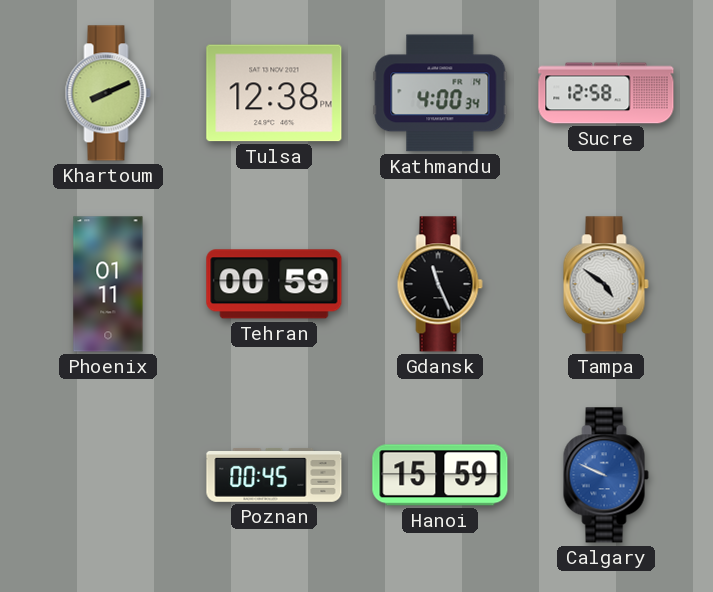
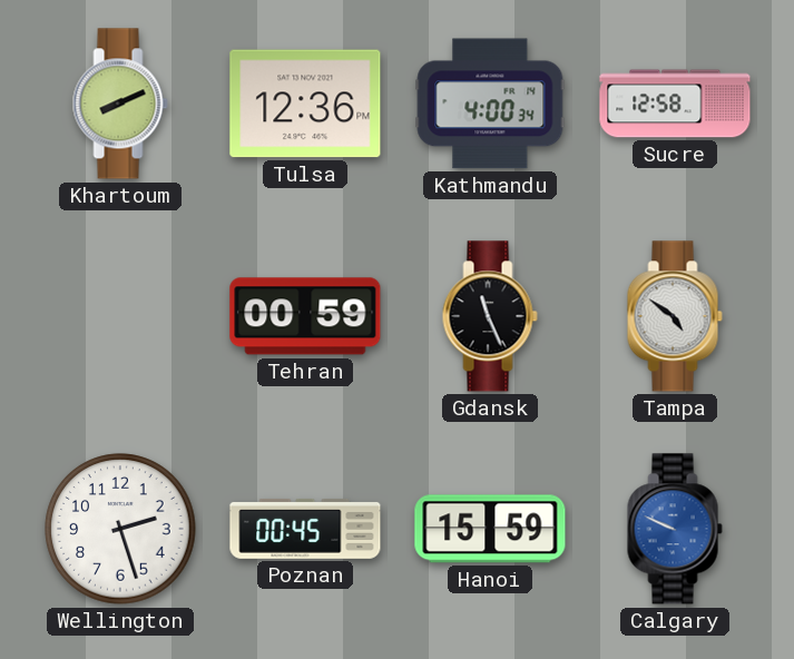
Tulsa: 12:38 -> 12:36 (305, 104)
Phoenix: 01:11 -> none (108, 284)
Wellington: none -> 2:27 (120, 529)
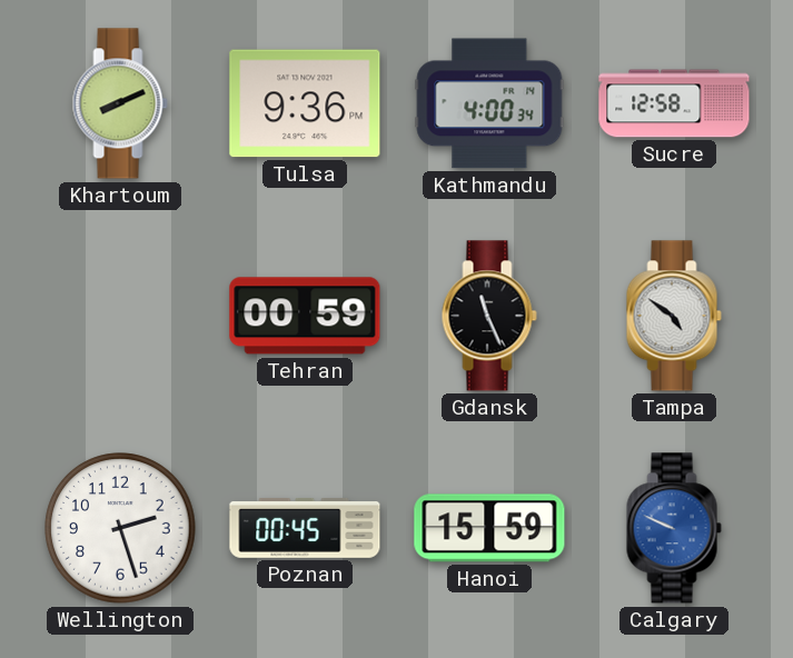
Tulsa: 12:36 -> 9:36 (305, 103)
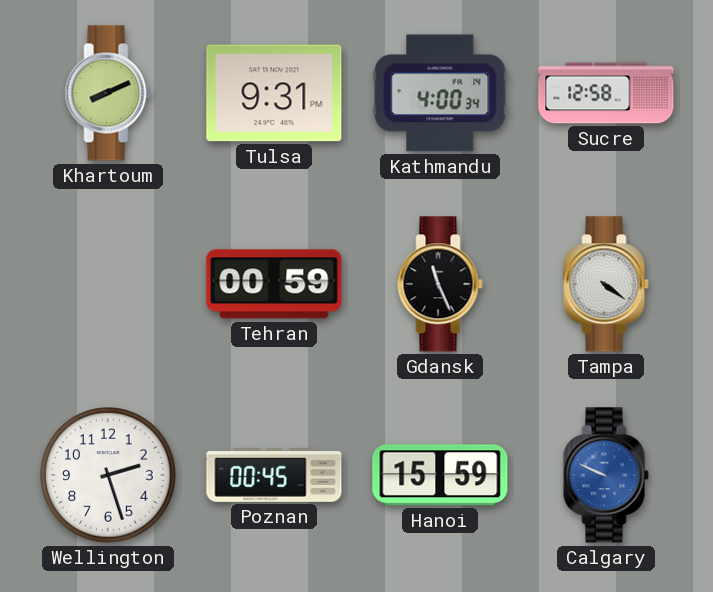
Tulsa: 9:36 -> 9:31 (274, 93)
Tampa: 4:51 -> 4:21 (606, 284)
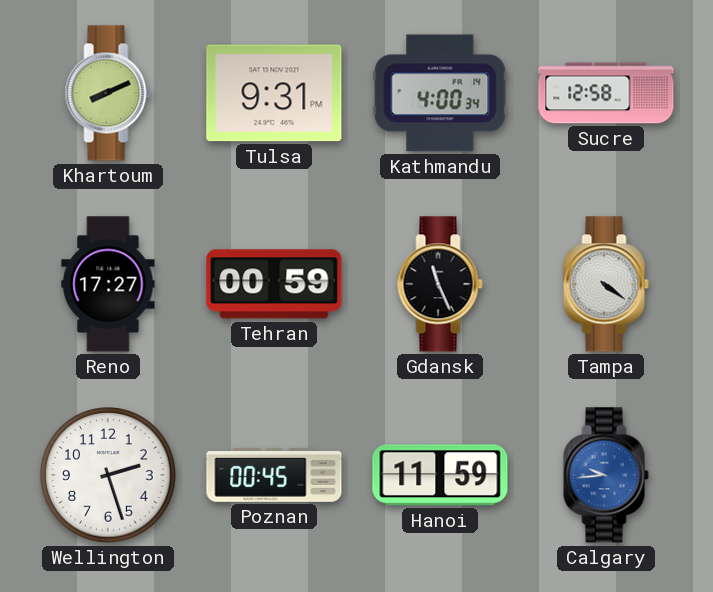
Reno: none -> 17:27 (108, 284)
Hanoi: 15:59 -> 11:59 (440, 475)
Calgary: 9:49 -> 9:44 (606, 475)
